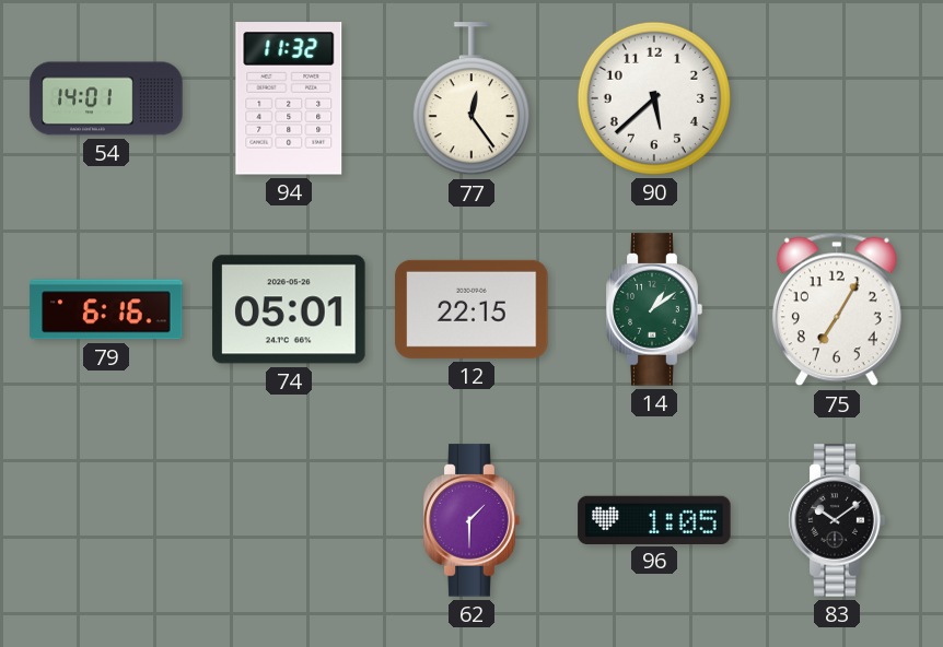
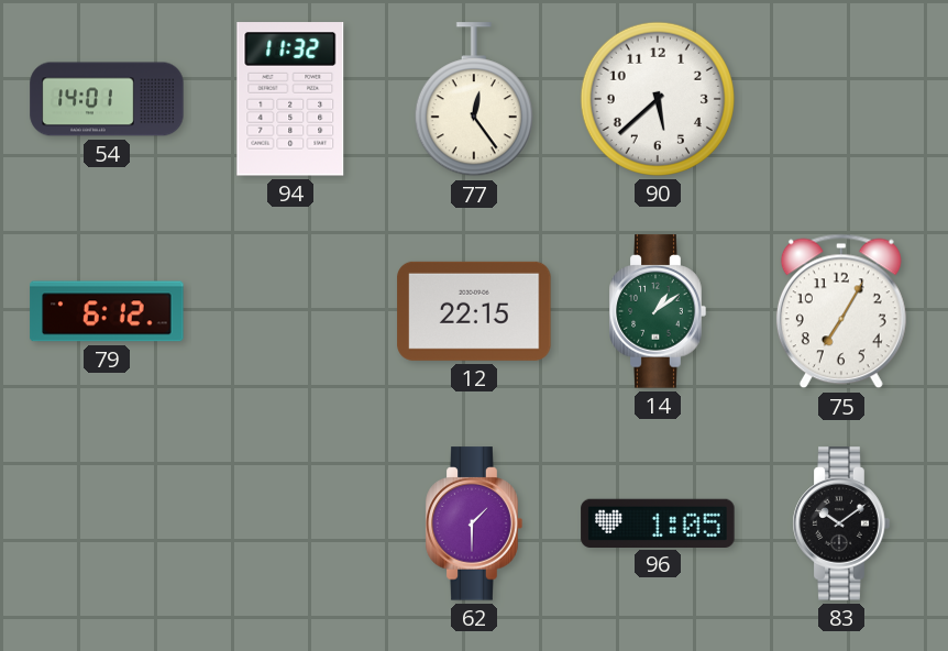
79: 6:16 -> 6:12 (107, 311)
74: 05:01 -> none (289, 309)
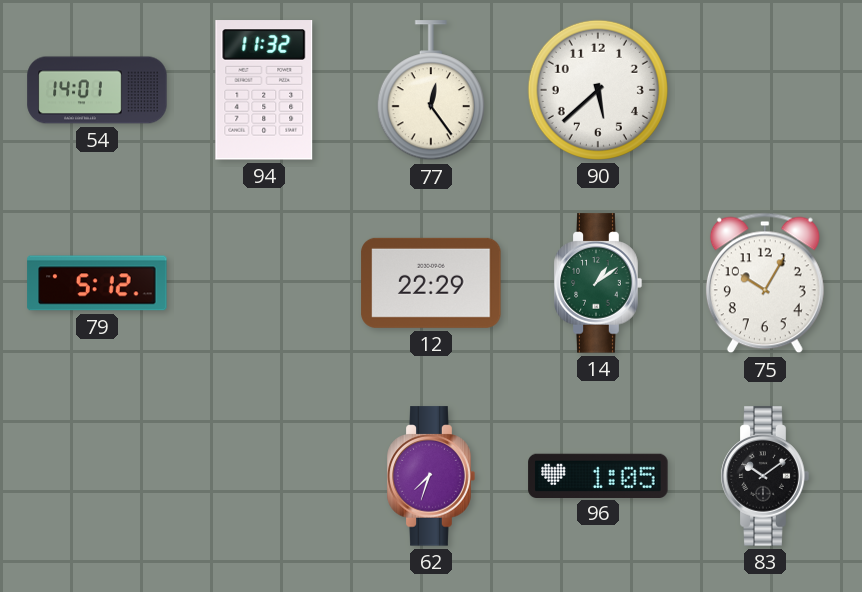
79: 6:12 -> 5:12 (97, 283)
12: 22:15 -> 22:29 (431, 283)
75: 7:05 -> 10:05 (765, 283)
62: 1:30 -> 7:33 (431, 476)
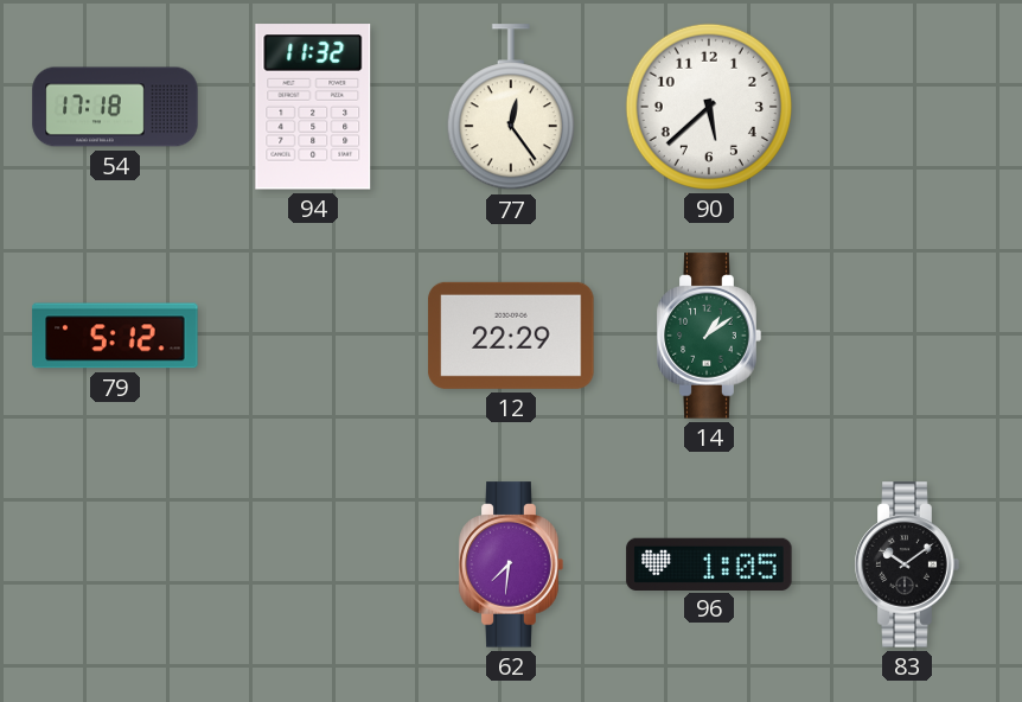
54: 14:01 -> 17:18 (115, 107)
75: 10:05 -> none (765, 283)
62: 7:33 -> 7:31 (511, 564)
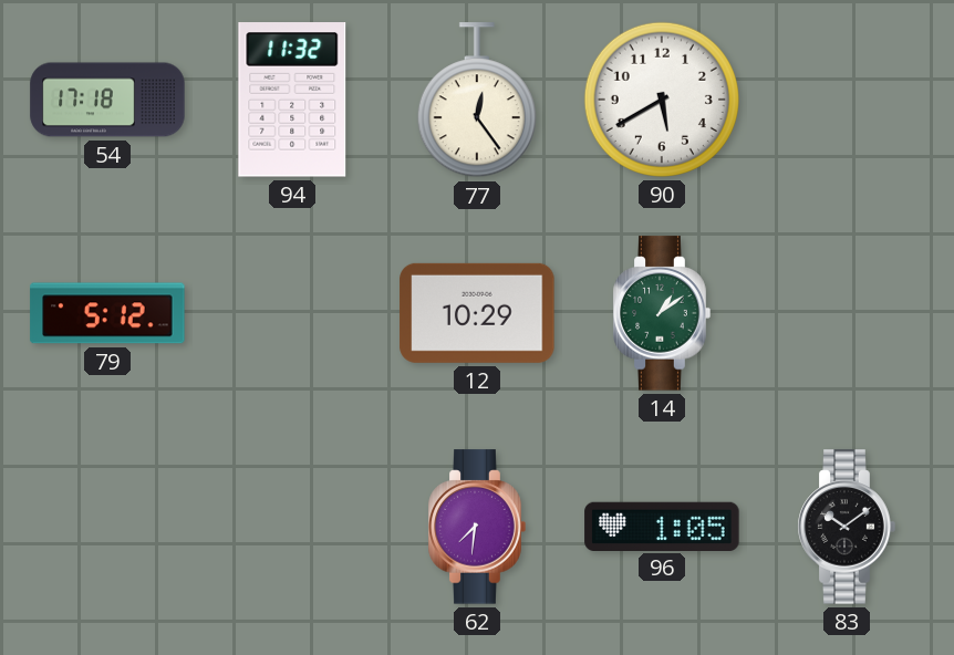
90: 5:38 -> 5:40 (662, 100)
12: 22:29 -> 10:29 (477, 313)
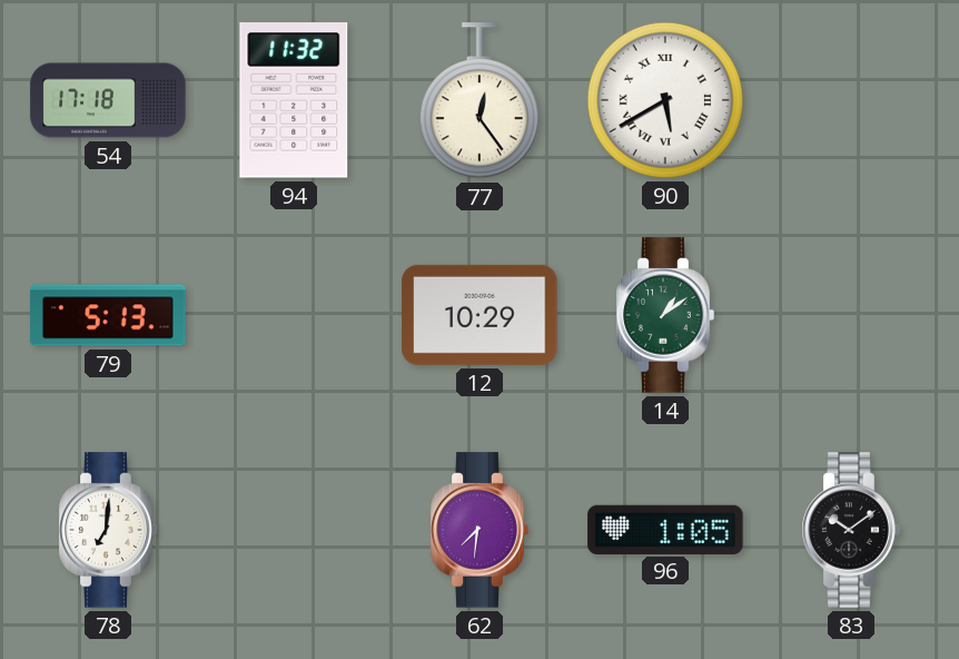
90 numerals: Arabic -> Roman (665, 100)
79: 5:12 -> 5:13 (108, 315)
78: none -> 7:01 (108, 530)
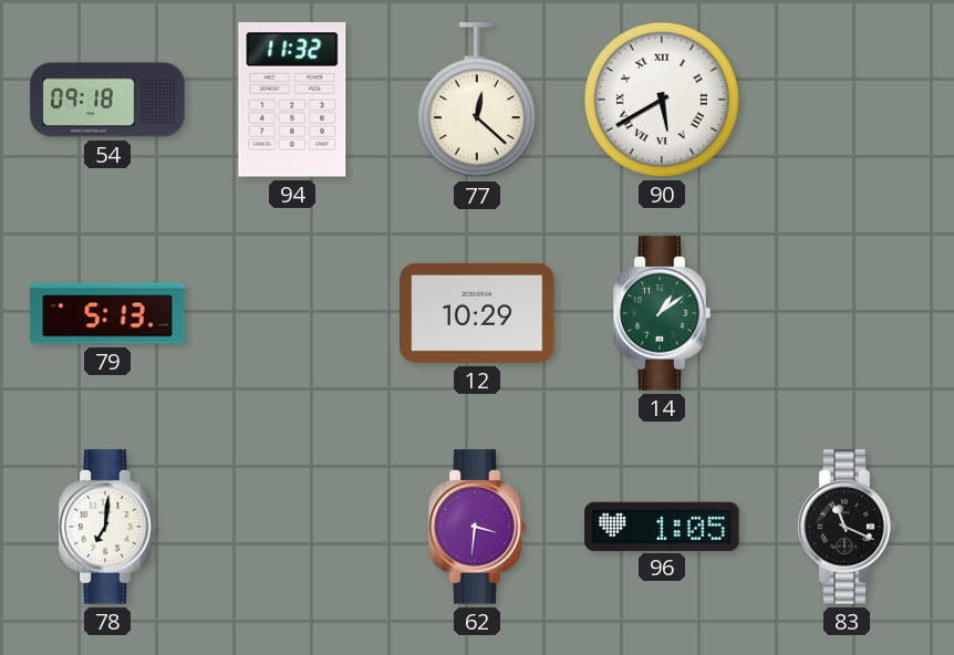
54: 17:18 -> 09:18 (107, 100)
77: 12:24 -> 12:22 (477, 101)
62: 7:31 -> 3:31 (477, 527)
83: 10:09 -> 11:19 (847, 527)
